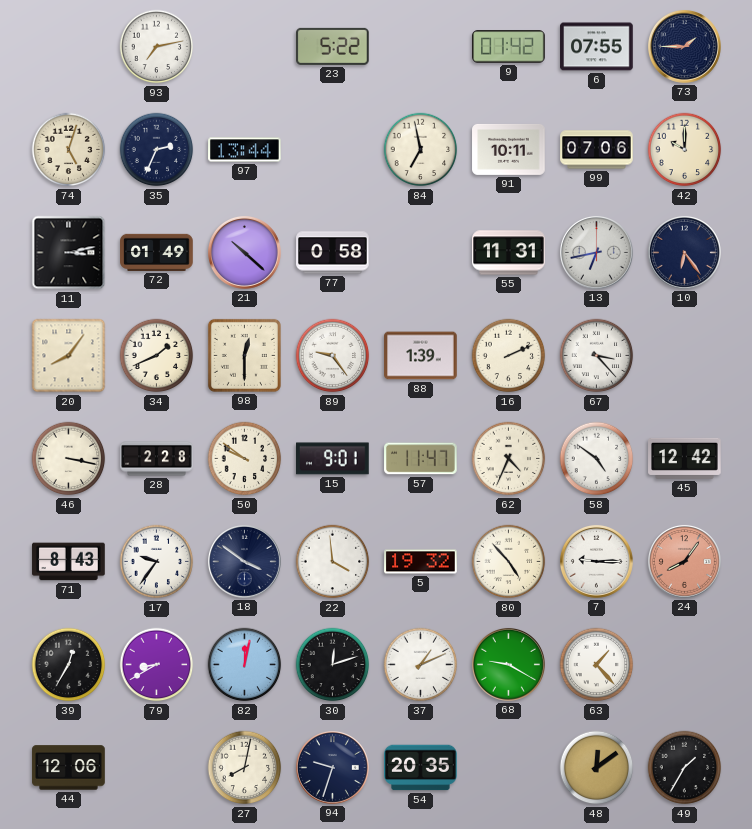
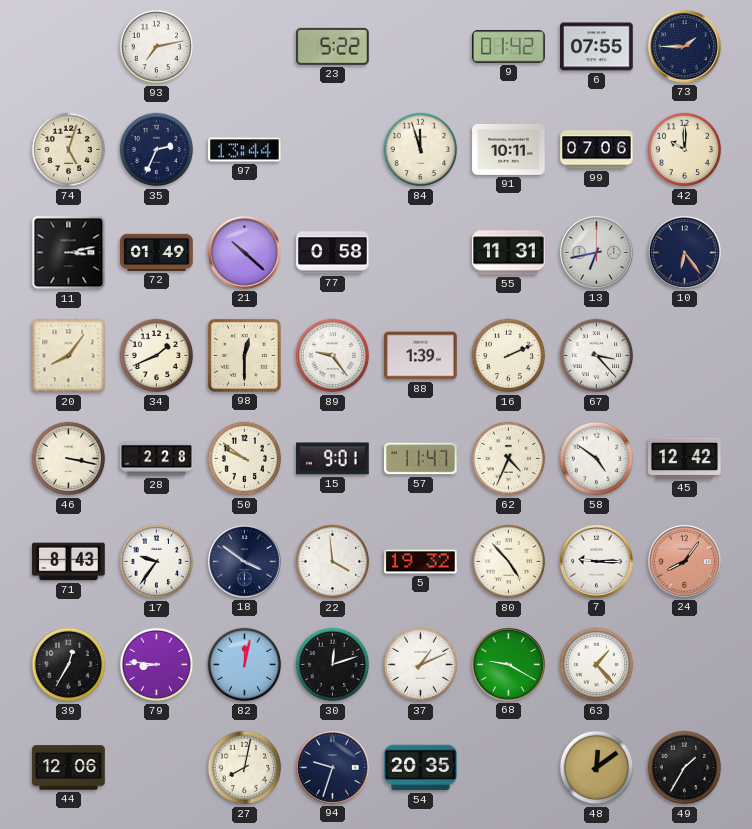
84: 6:58 -> 11:57 (421, 150)
79: 8:40 -> 8:46 (157, 665)
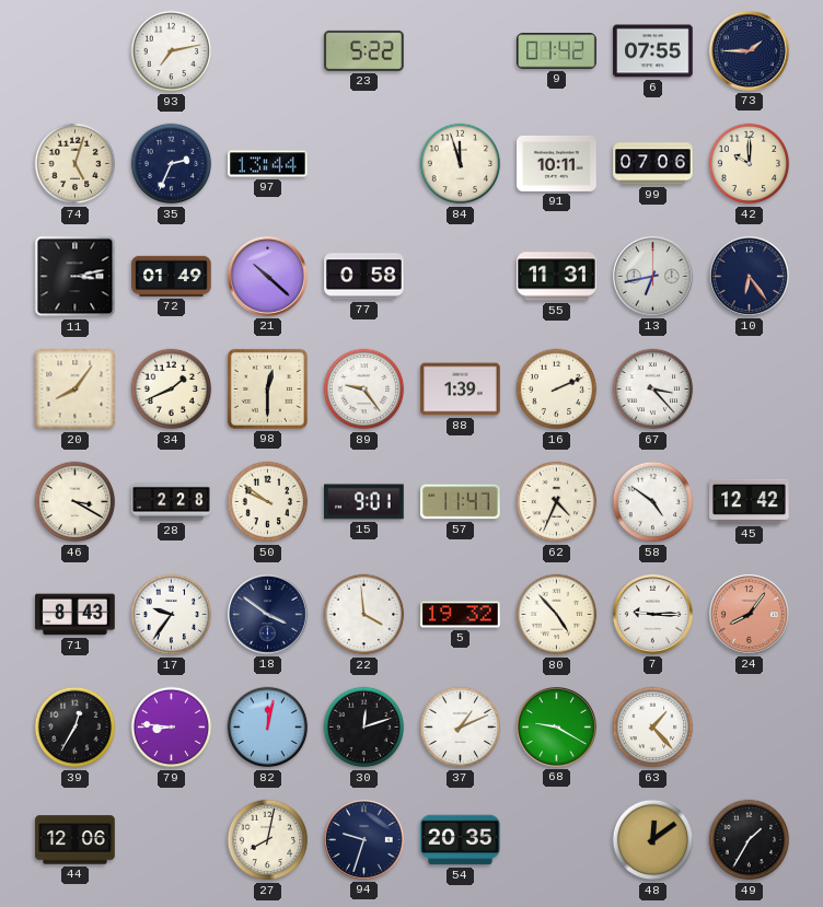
46: 3:17 -> 3:20 (76, 502)
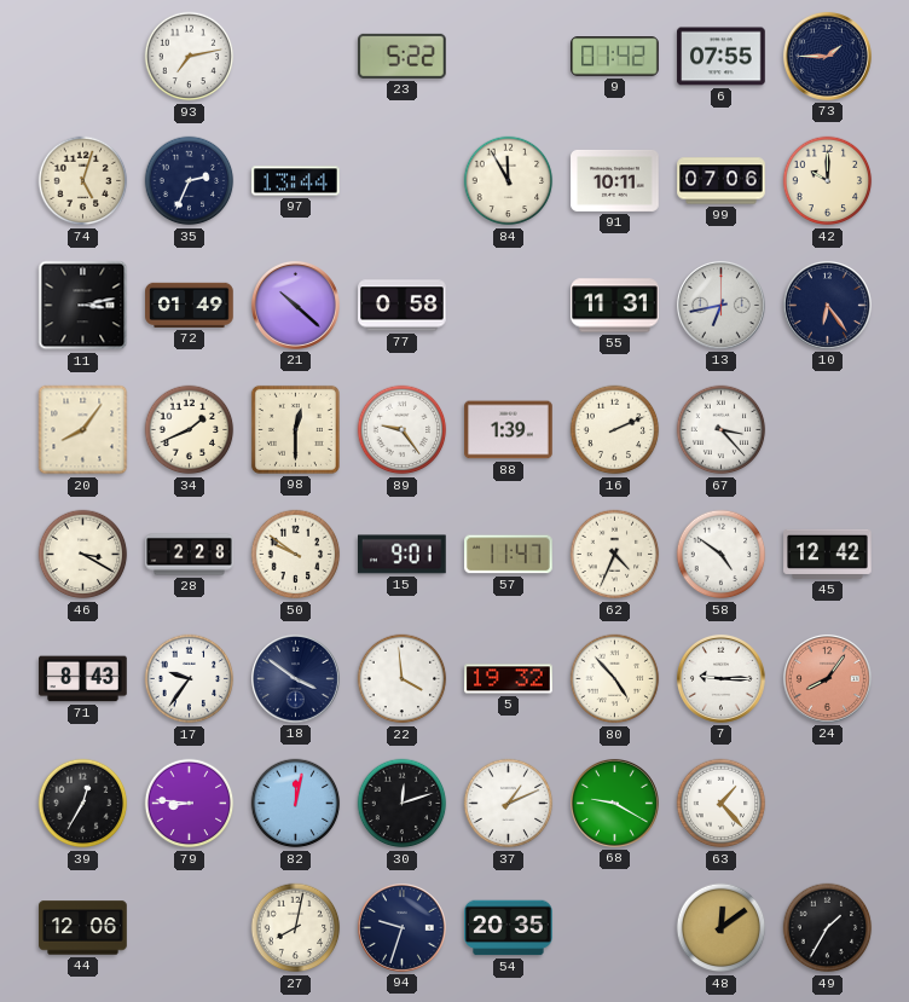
84: 11:57 -> 11:55 (509, 181)
